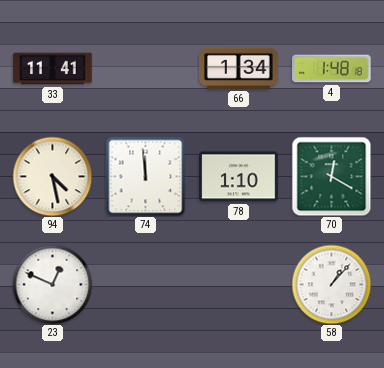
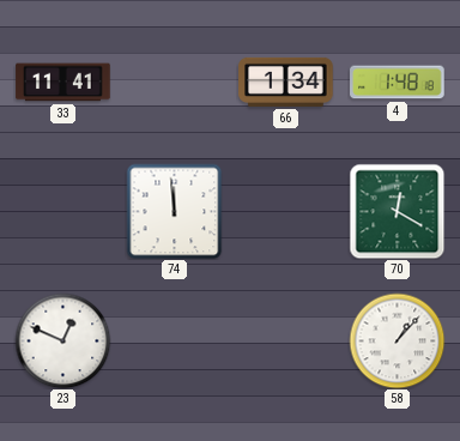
94: 4:28 -> none (52, 176)
78: 1:10 -> none (239, 177)
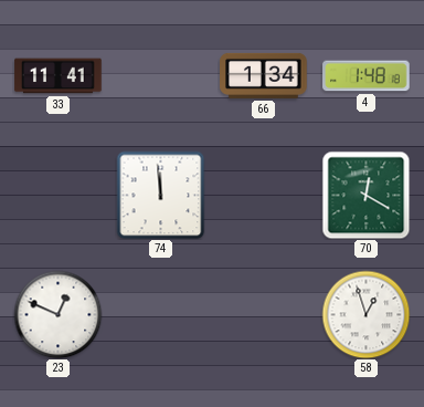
58: 1:07 -> 12:57 (365, 314)
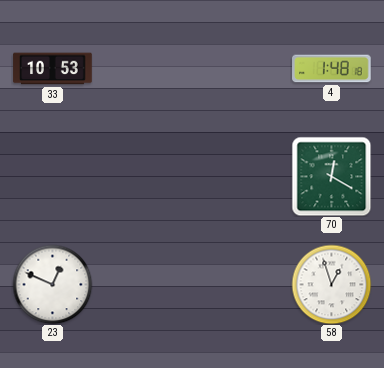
33: 11:41 -> 10:53 (53, 69)
66: 1:34 -> none (264, 75)
74: 11:59 -> none (160, 195)
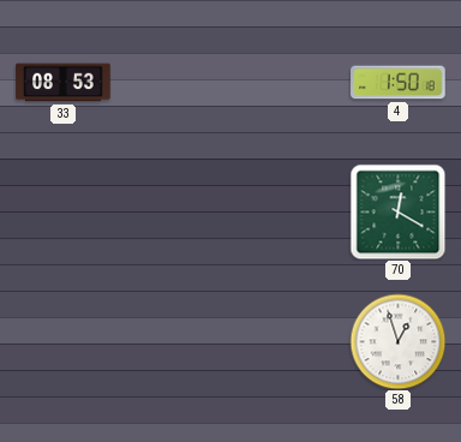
33: 10:53 -> 08:53 (64, 83)
4: 1:48 -> 1:50 (399, 83)
23: 12:49 -> none (52, 284)
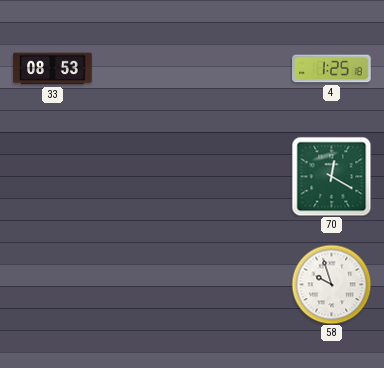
4: 1:50 -> 1:25 (332, 69)
58: 12:57 -> 9:57 (331, 284)
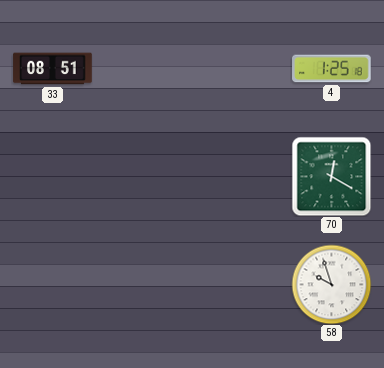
33: 08:53 -> 08:51 (53, 69)
